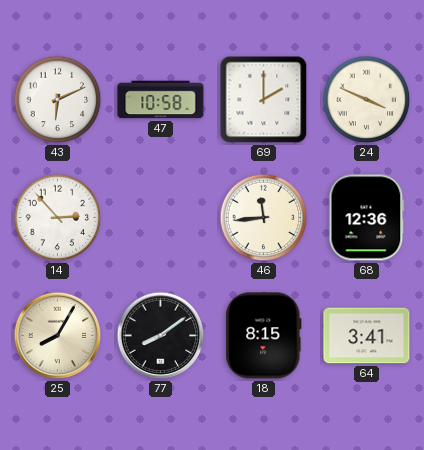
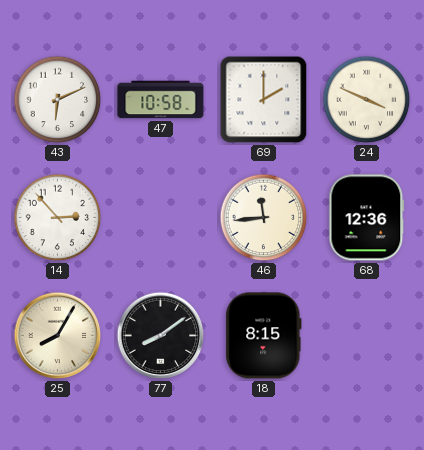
64: 3:41 -> none (367, 336)
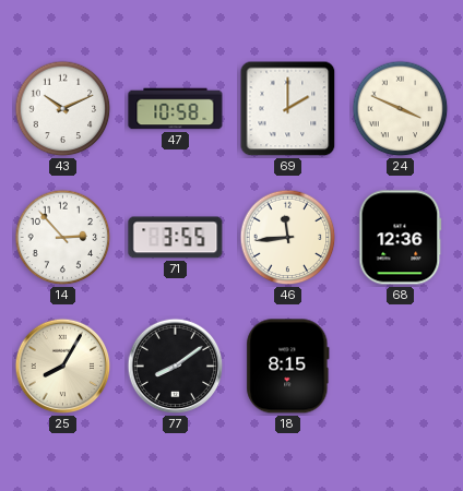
43: 6:11 -> 10:11 (63, 109)
71: none -> 3:55 (176, 238)
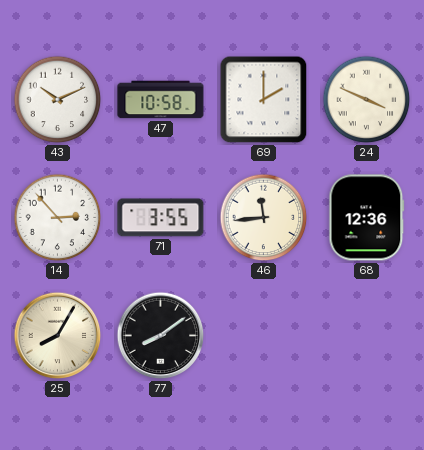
18: 8:15 -> none (288, 367)
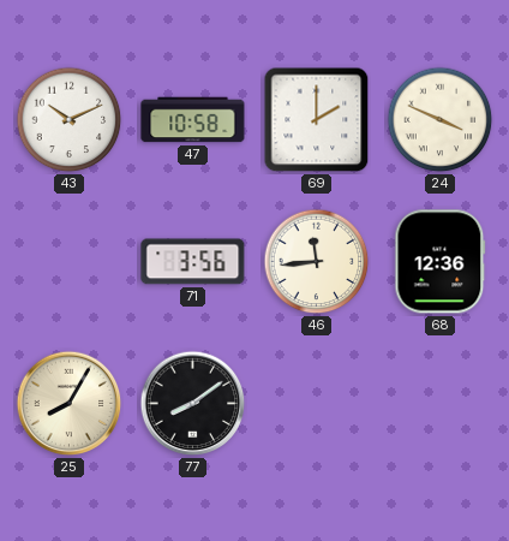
14: 2:53 -> none (58, 218)
71: 3:55 -> 3:56 (193, 262)
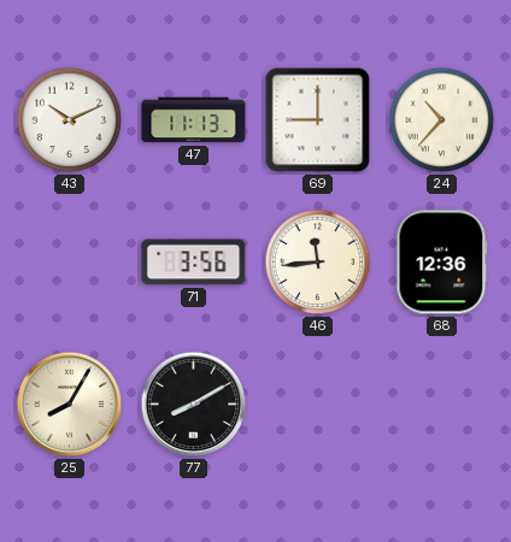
47: 10:58 -> 11:13 (194, 120)
69: 2:00 -> 9:00 (318, 120)
24: 3:49 -> 10:37 (442, 120)
77: 8:09 -> 8:10 (194, 405)
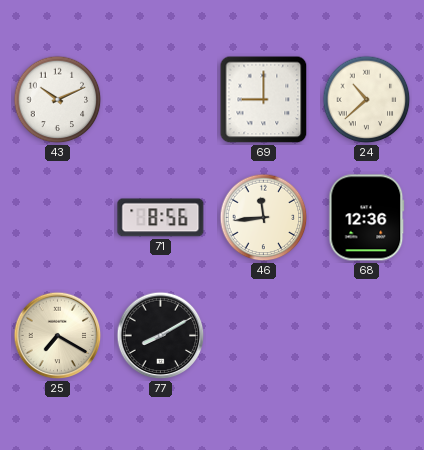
47: 11:13 -> none (194, 120)
24: 10:37 -> 10:38 (367, 100)
71: 3:56 -> 8:56 (161, 218)
25: 8:05 -> 7:20 (58, 336)
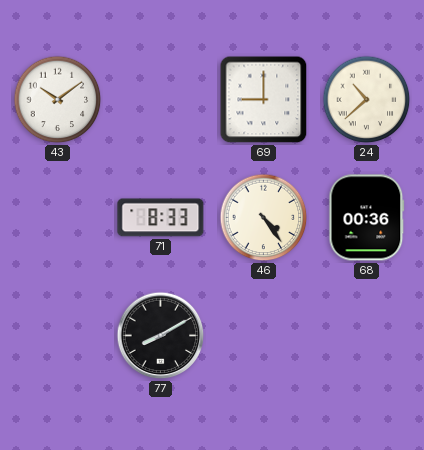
43: 10:11 -> 10:09 (58, 100)
71: 8:56 -> 8:33 (161, 218)
46: 11:44 -> 4:24 (264, 218)
68: 12:36 -> 00:36 (367, 218)
25: 7:20 -> none (58, 336)
